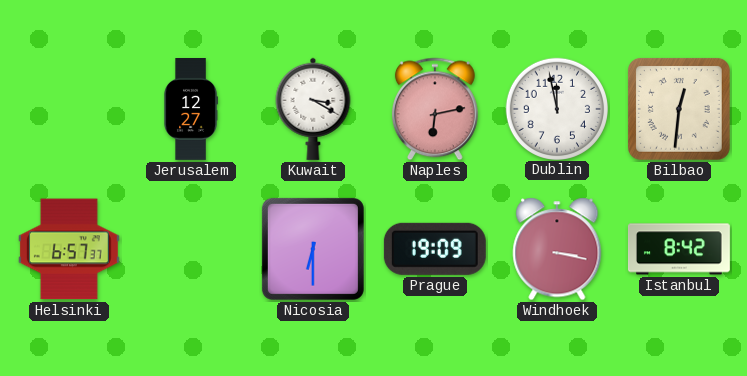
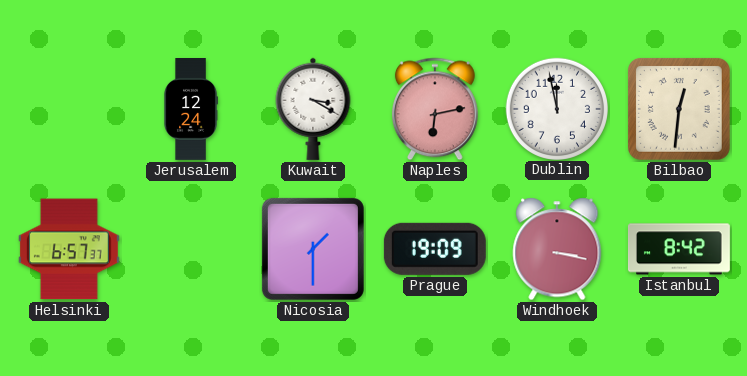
Jerusalem: 12:27 -> 12:24 (191, 110)
Nicosia: 6:30 -> 1:30 (313, 249)
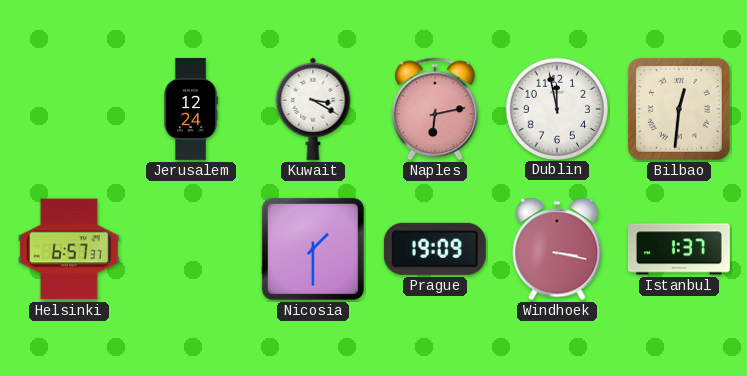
Istanbul: 8:42 -> 1:37 (679, 249)
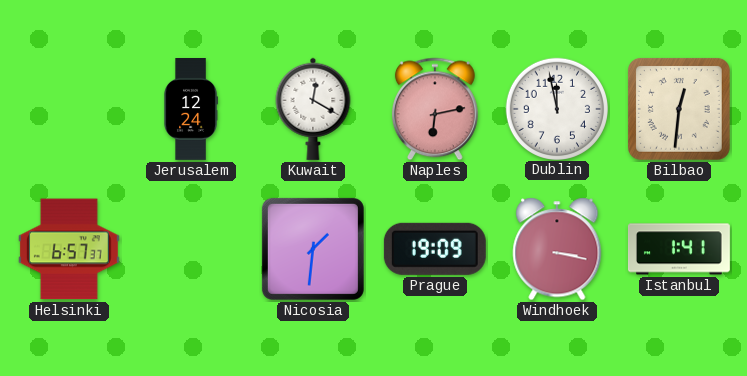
Kuwait: 3:20 -> 12:20 (313, 109)
Nicosia: 1:30 -> 1:31 (313, 249)
Istanbul: 1:37 -> 1:41 (679, 249)
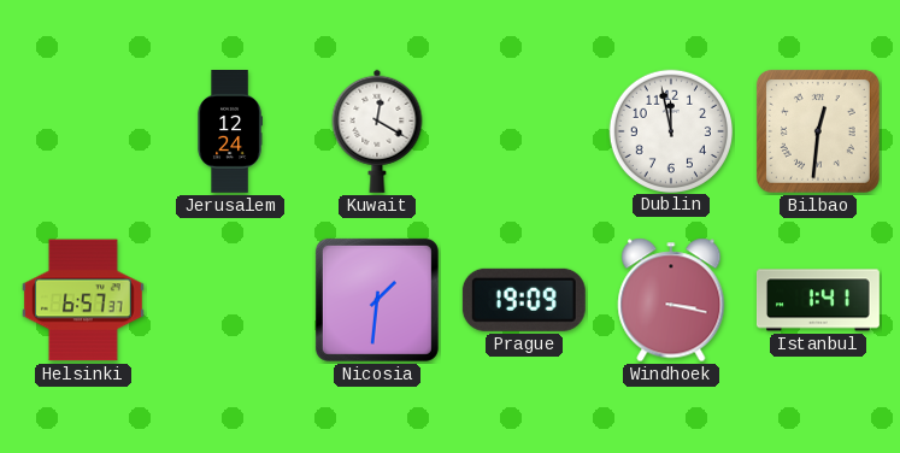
Naples: 6:13 -> none (435, 109)
